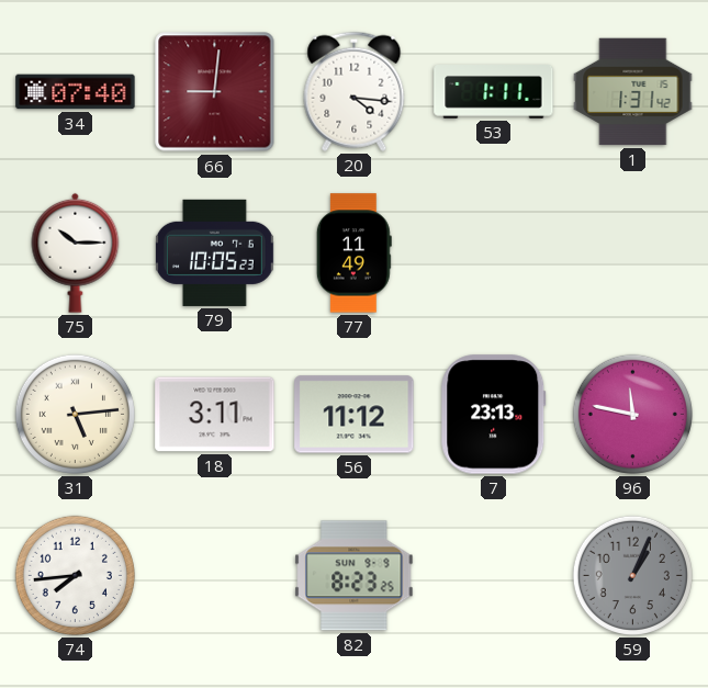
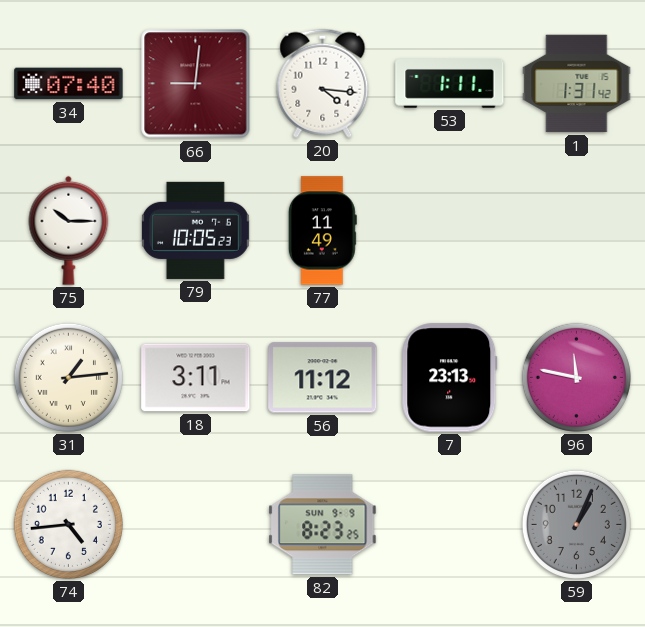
31: 5:14 -> 1:14 (68, 377)
74: 7:44 -> 4:44 (68, 524)
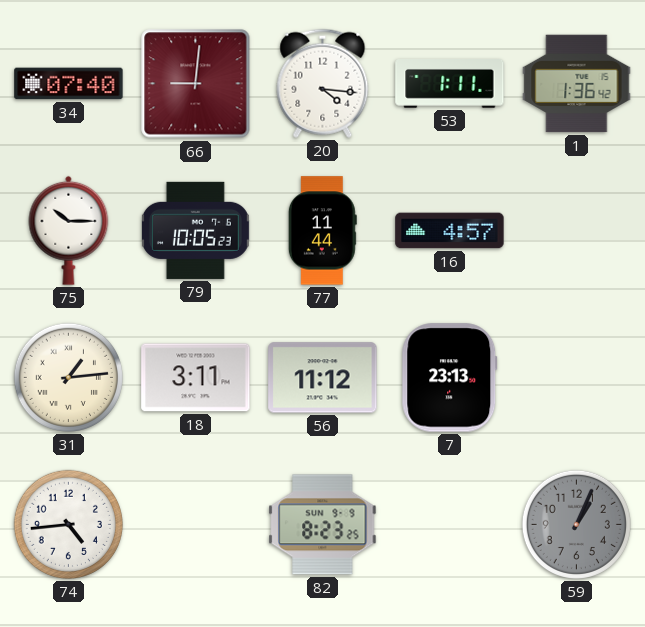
1: 1:31 -> 1:36 (577, 84)
77: 11:49 -> 11:44 (322, 231)
16: none -> 4:57 (450, 231)
96: 11:47 -> none (576, 377)
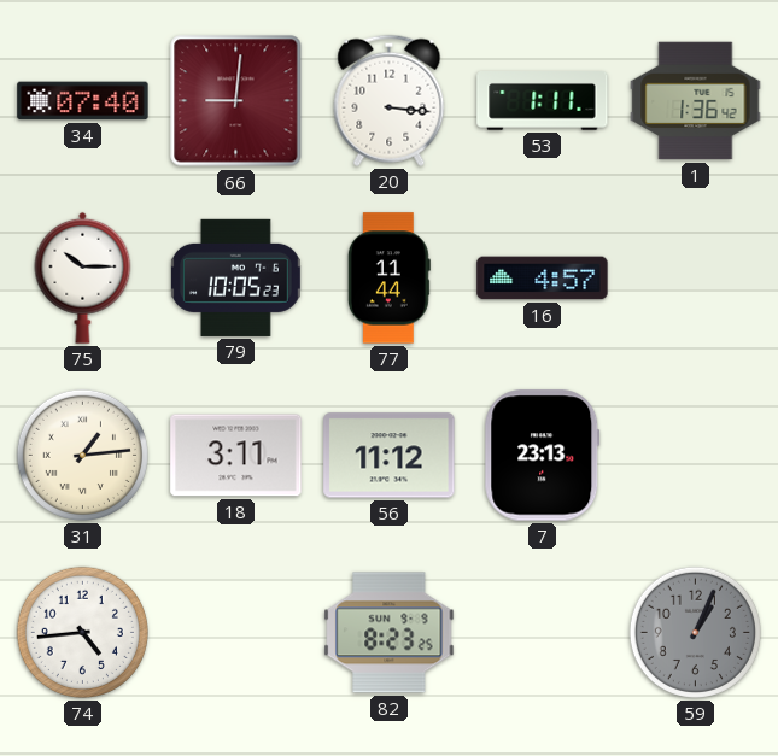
20: 4:16 -> 3:16 (390, 100)
